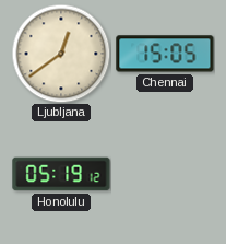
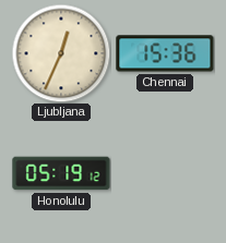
Ljubljana: 12:39 -> 12:34 (61, 53)
Chennai: 15:05 -> 15:36 (165, 53)
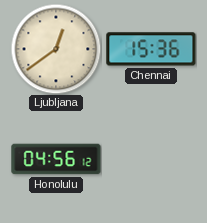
Ljubljana: 12:34 -> 12:39 (56, 49)
Honolulu: 05:19 -> 04:56 (56, 159)
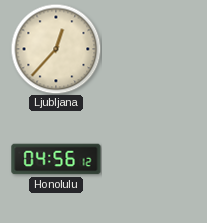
Ljubljana: 12:39 -> 12:37 (56, 49)
Chennai: 15:36 -> none (151, 49)
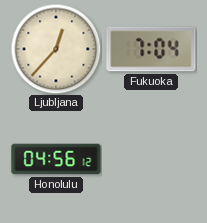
Fukuoka: none -> 7:04 (151, 49)
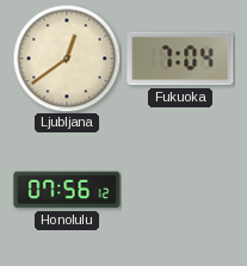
Ljubljana: 12:37 -> 12:39 (67, 58)
Honolulu: 04:56 -> 07:56 (67, 190)
